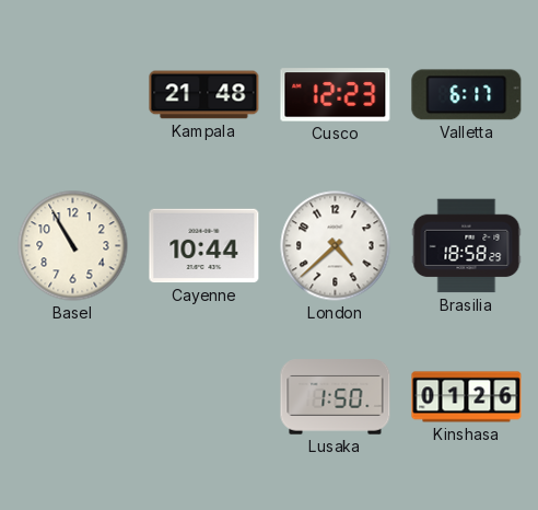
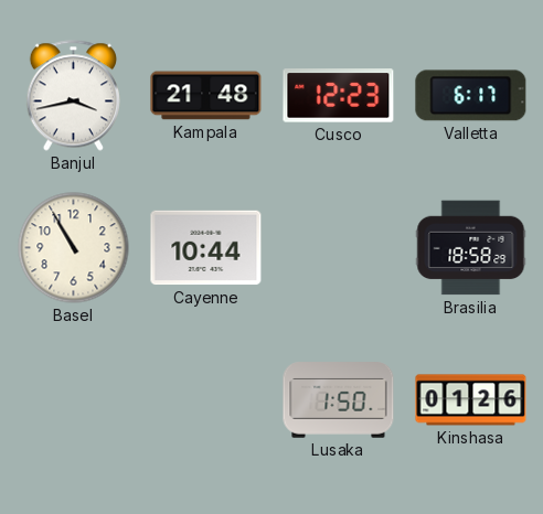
Banjul: none -> 3:43 (73, 96)
London: 4:38 -> none (336, 246)
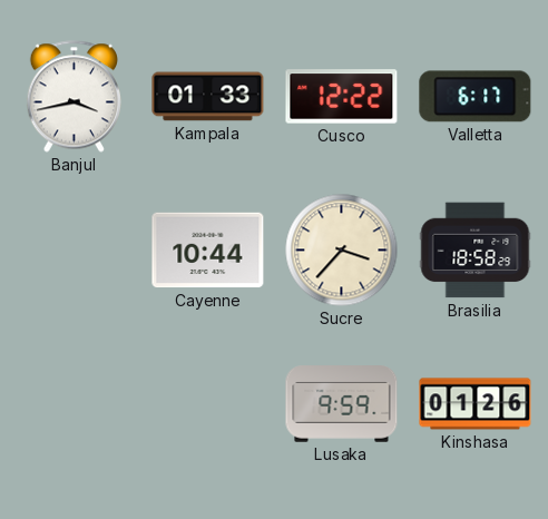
Kampala: 21:48 -> 01:33 (208, 97)
Cusco: 12:23 -> 12:22 (342, 97)
Basel: 10:55 -> none (74, 248)
Sucre: none -> 3:37 (342, 251)
Lusaka: 1:50 -> 9:59 (342, 404)
